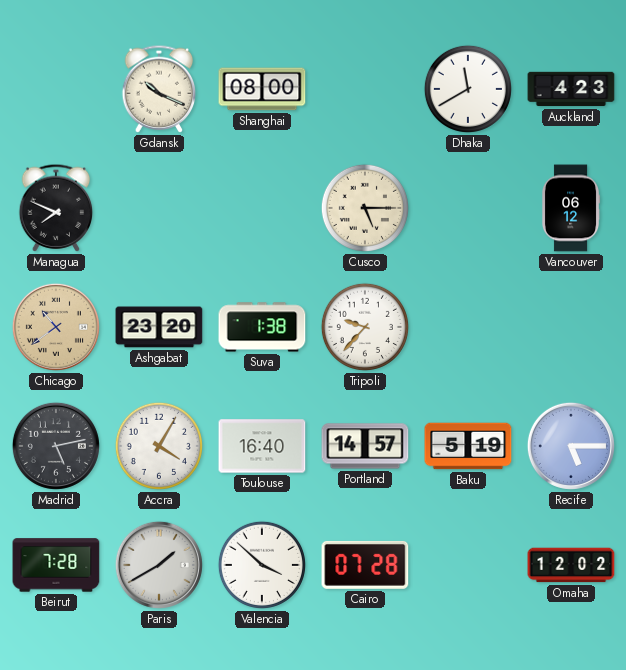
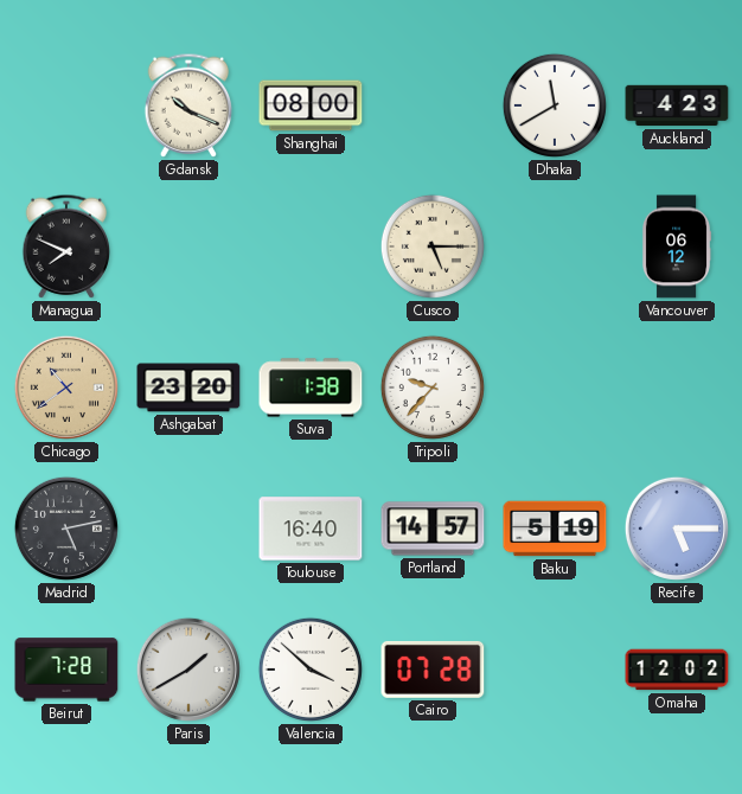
Accra: 4:05 -> none (159, 446)
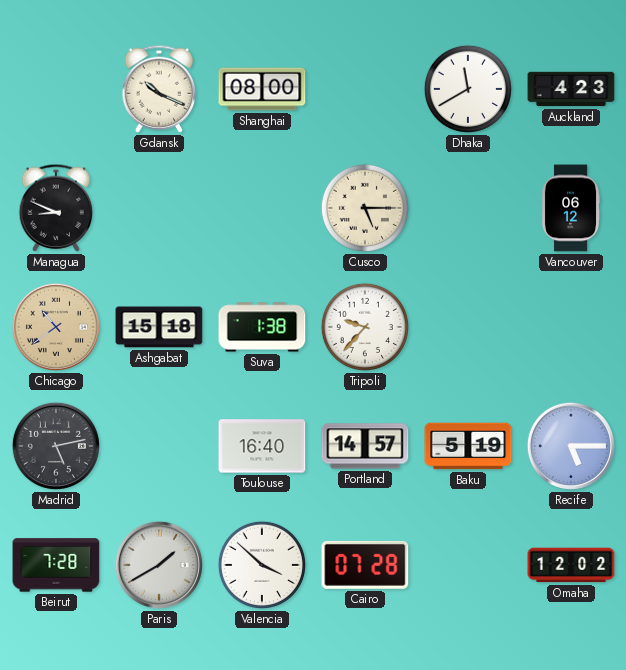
Managua: 7:49 -> 8:49 (56, 208)
Ashgabat: 23:20 -> 15:18 (159, 327)
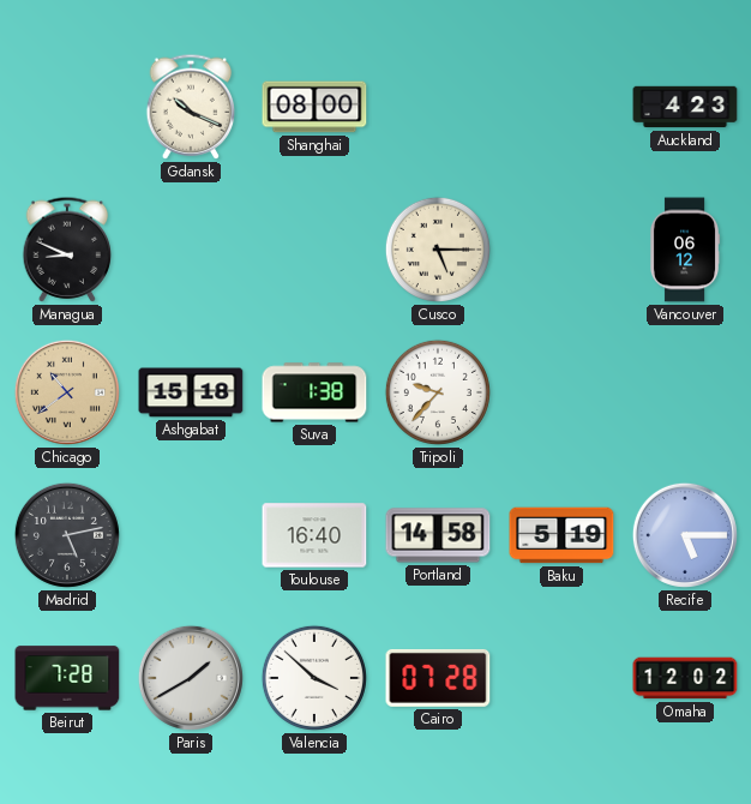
Dhaka: 11:40 -> none (468, 89)
Portland: 14:57 -> 14:58 (438, 535)
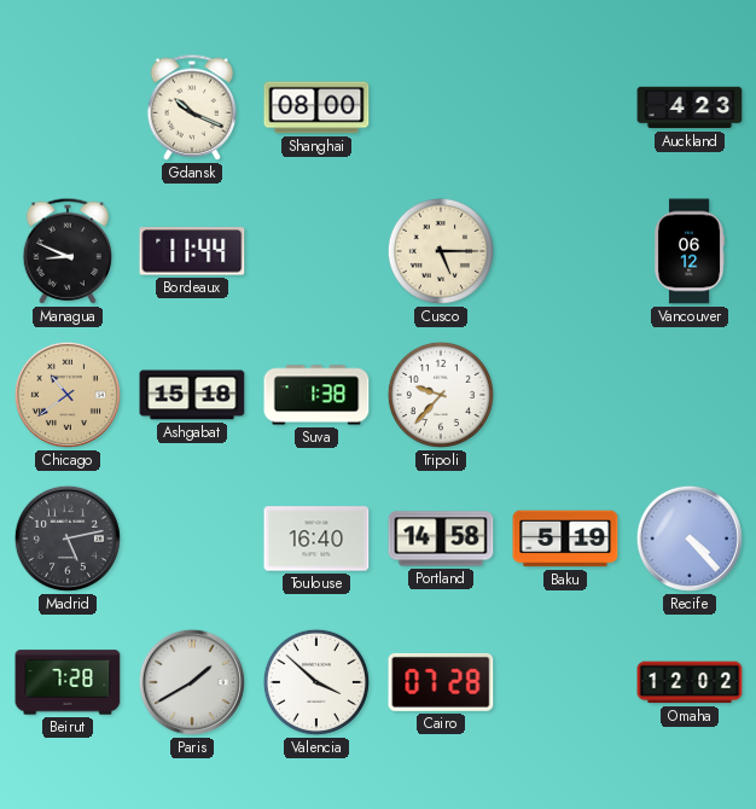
Bordeaux: none -> 11:44 (192, 251)
Recife: 5:15 -> 4:23 (690, 539)
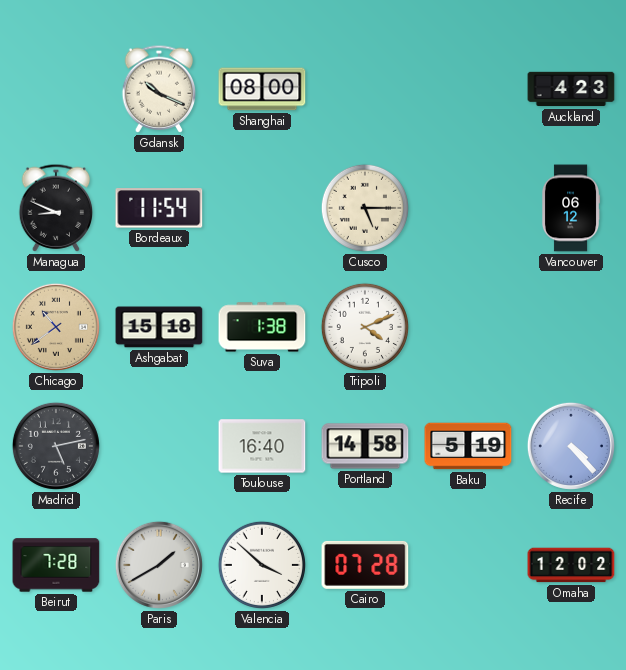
Bordeaux: 11:44 -> 11:54 (159, 208)
Tripoli: 9:37 -> 4:11 (365, 327)
